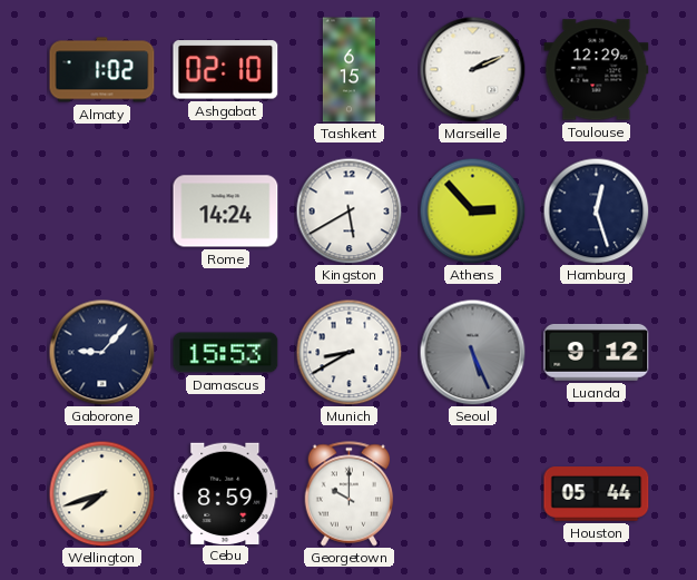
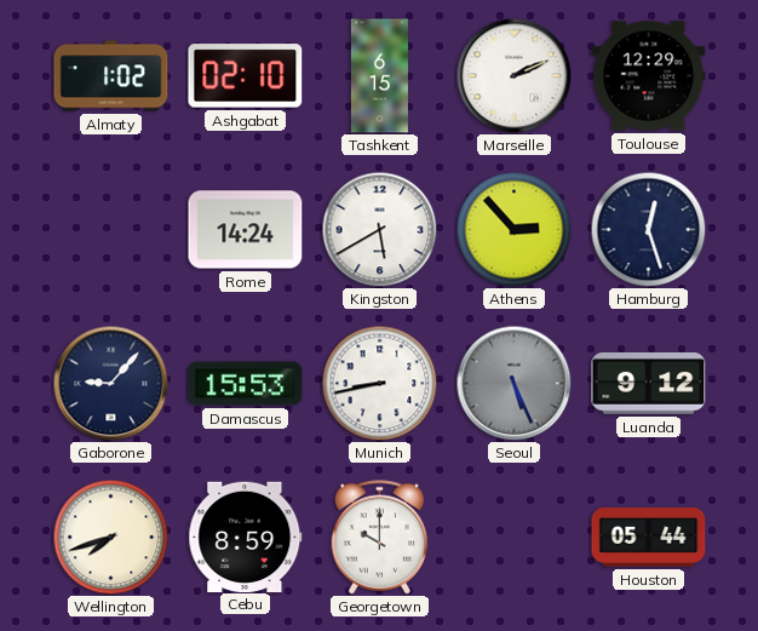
Munich: 8:40 -> 8:43 (379, 383)
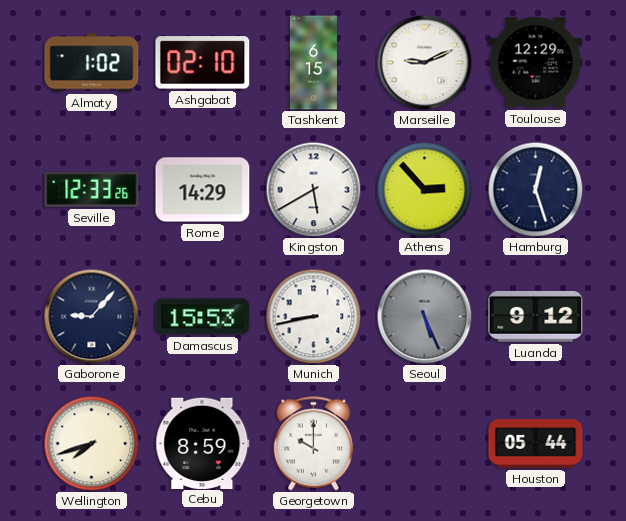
Marseille: 2:11 -> 9:11 (424, 62)
Seville: none -> 12:33 (92, 189)
Rome: 14:24 -> 14:29 (203, 190)
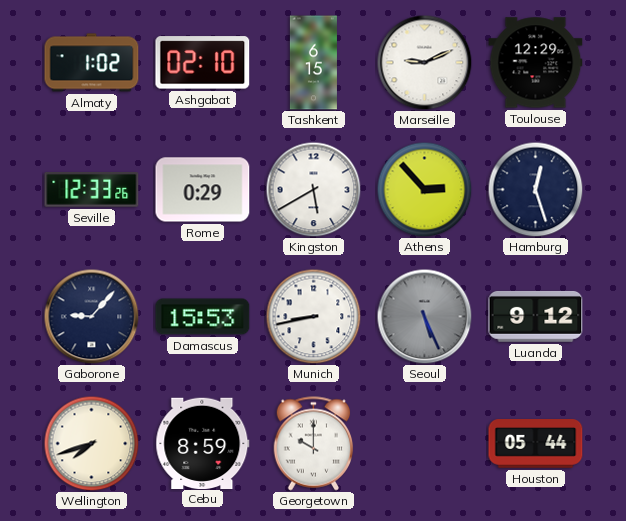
Rome: 14:29 -> 0:29 (203, 190)
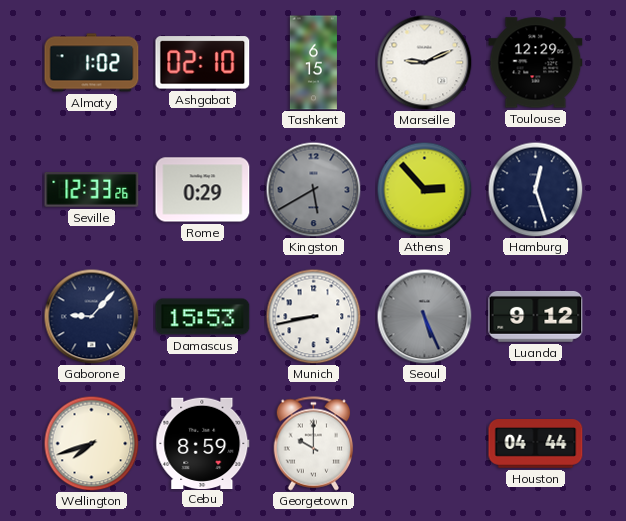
Kingston dial: white -> grey (313, 189)
Houston: 05:44 -> 04:44 (536, 444)
